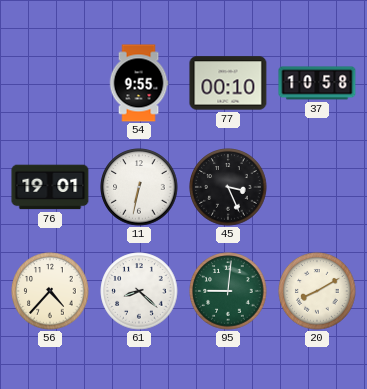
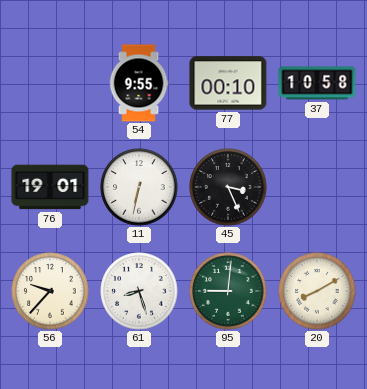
56: 4:37 -> 9:37 (50, 291)
61: 8:22 -> 8:27 (139, 291)
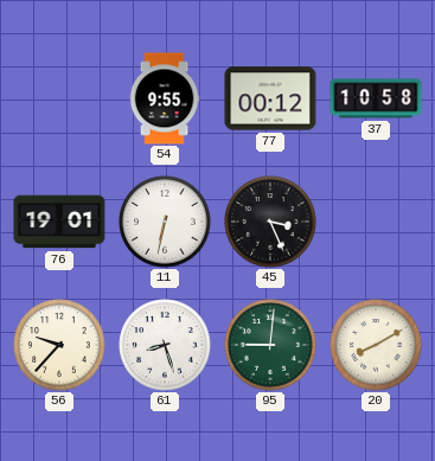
77: 00:10 -> 00:12 (270, 98)
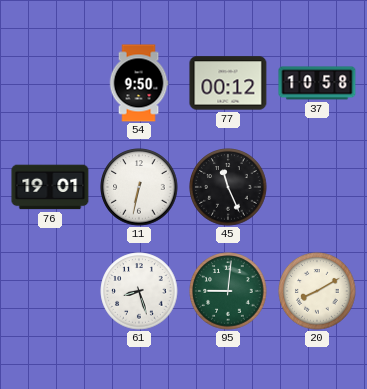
54: 9:55 -> 9:50 (139, 83)
45: 3:26 -> 11:26 (228, 187)
56: 9:37 -> none (59, 345)
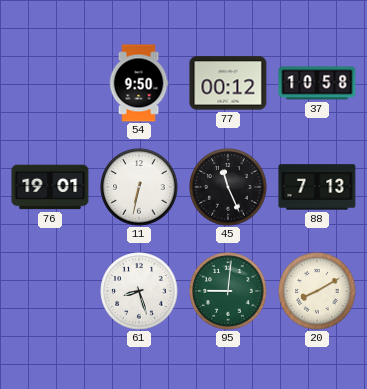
88: none -> 7:13 (317, 187)
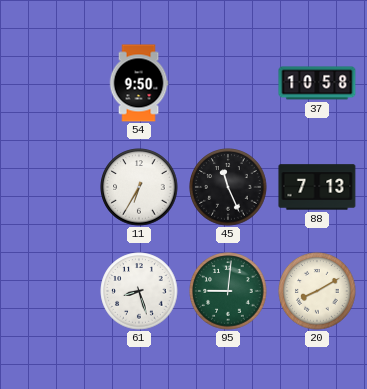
77: 00:12 -> none (228, 83)
76: 19:01 -> none (50, 187)
11: 6:32 -> 6:35 (139, 187)
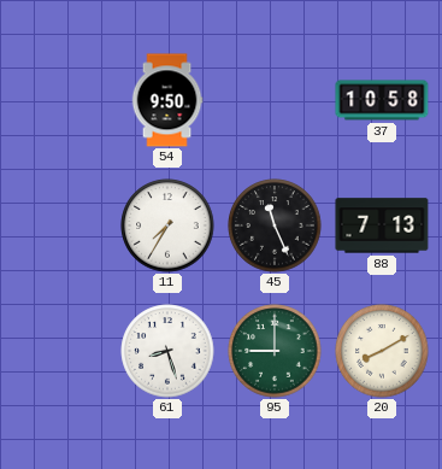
11: 6:35 -> 7:35 (167, 225)
95: 9:01 -> 9:00 (275, 351)
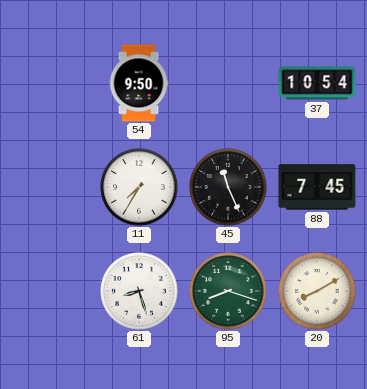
37: 10:58 -> 10:54 (317, 83)
88: 7:13 -> 7:45 (317, 187)
95: 9:00 -> 8:18 (228, 291)
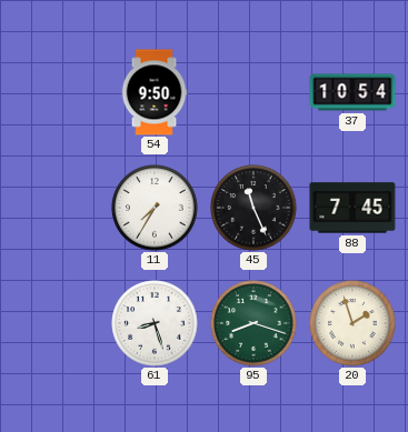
20: 8:10 -> 1:57 (352, 323)
